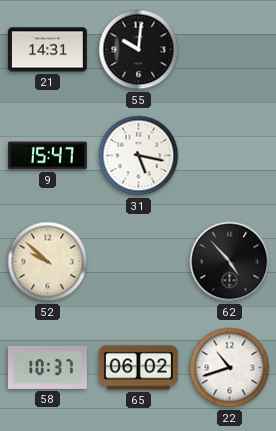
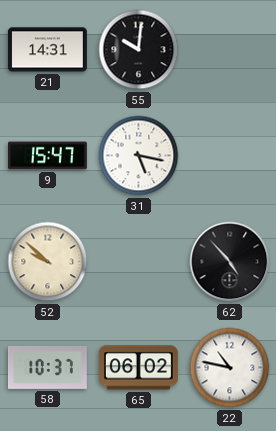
22: 10:42 -> 10:47 (230, 368)
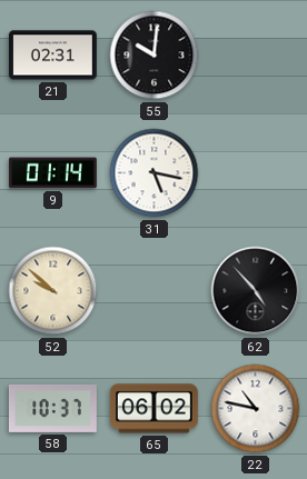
21: 14:31 -> 02:31 (52, 56)
9: 15:47 -> 01:14 (53, 173)
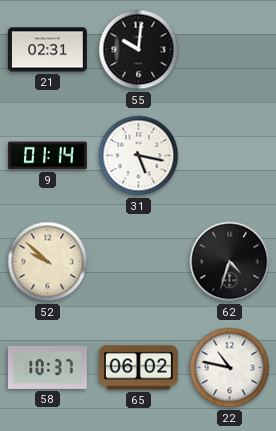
62: 4:53 -> 4:33 (230, 262)
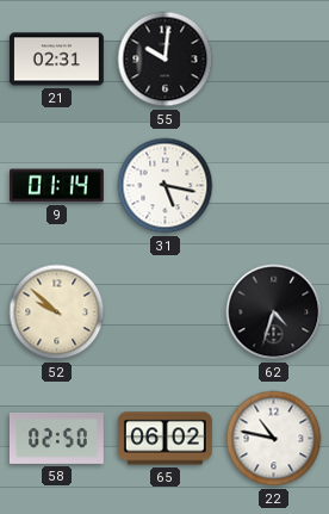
58: 10:37 -> 02:50 (56, 438)
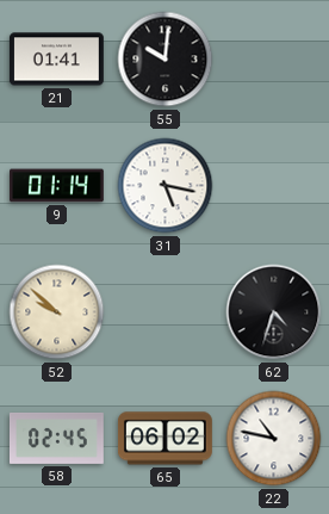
21: 02:31 -> 01:41 (56, 60)
58: 02:50 -> 02:45 (56, 438)
